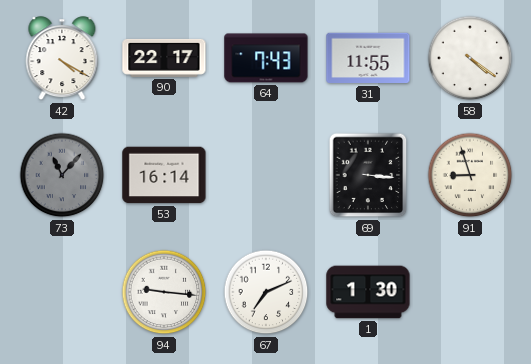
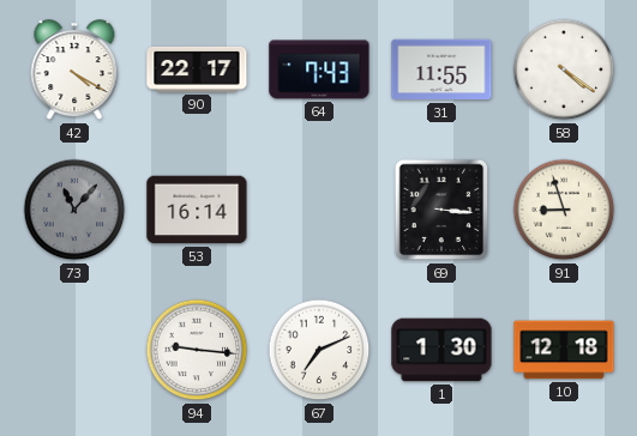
10: none -> 12:18 (564, 350)
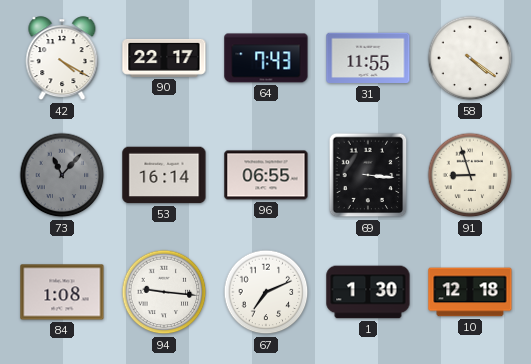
96: none -> 06:55 (266, 175)
84: none -> 1:08 (62, 292)
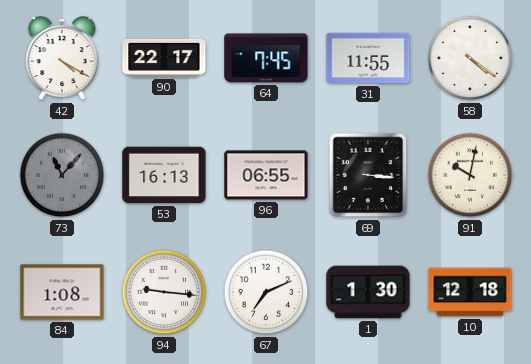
64: 7:43 -> 7:45 (266, 58)
53: 16:14 -> 16:13 (164, 175)
91: 8:57 -> 10:02 (470, 175)
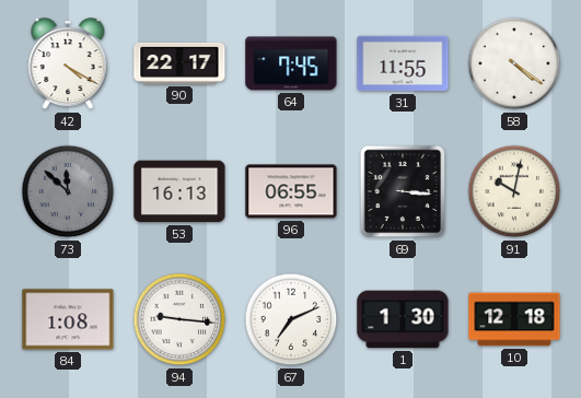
73: 11:07 -> 11:52 (68, 191)
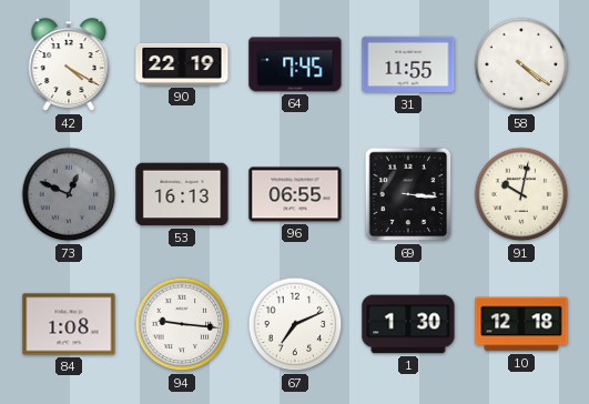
90: 22:17 -> 22:19 (182, 64)
73: 11:52 -> 12:49 (69, 194)
